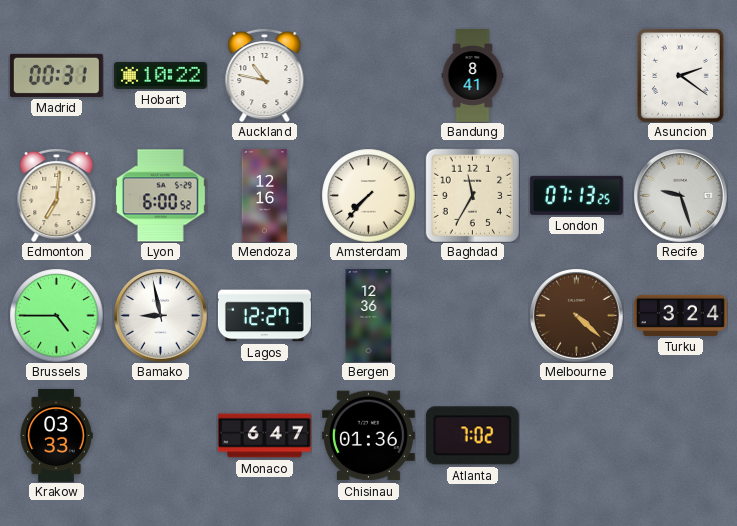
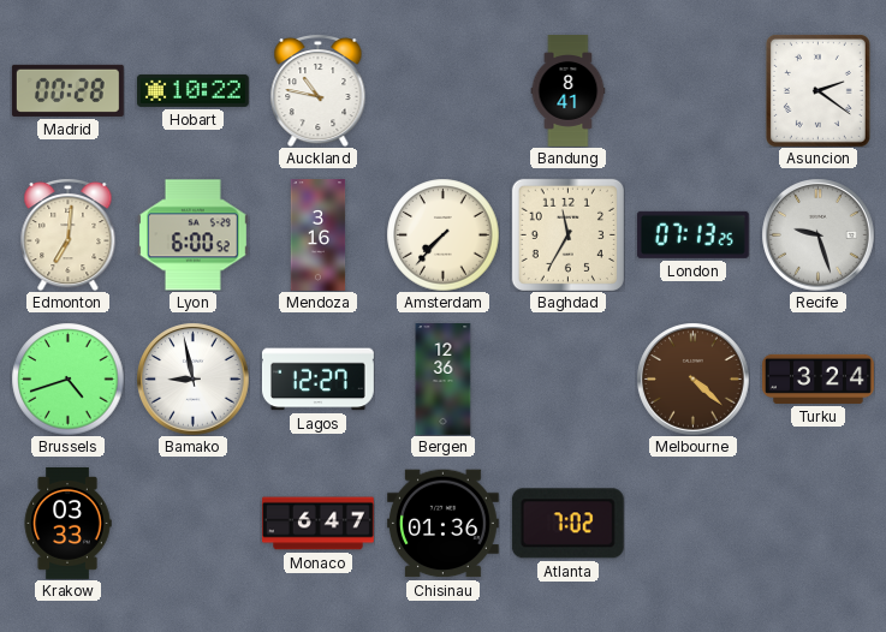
Madrid: 00:31 -> 00:28 (67, 90)
Mendoza: 12:16 -> 3:16 (319, 235)
Brussels: 4:45 -> 4:42 (67, 378)
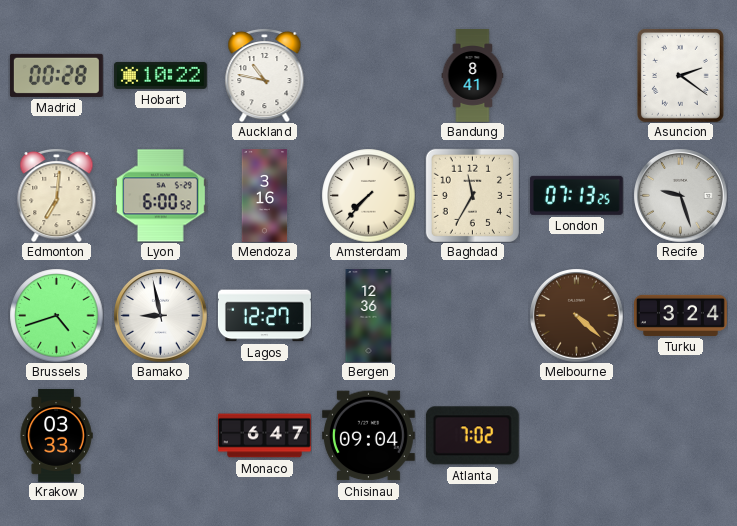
Chisinau: 01:36 -> 09:04 (368, 436)
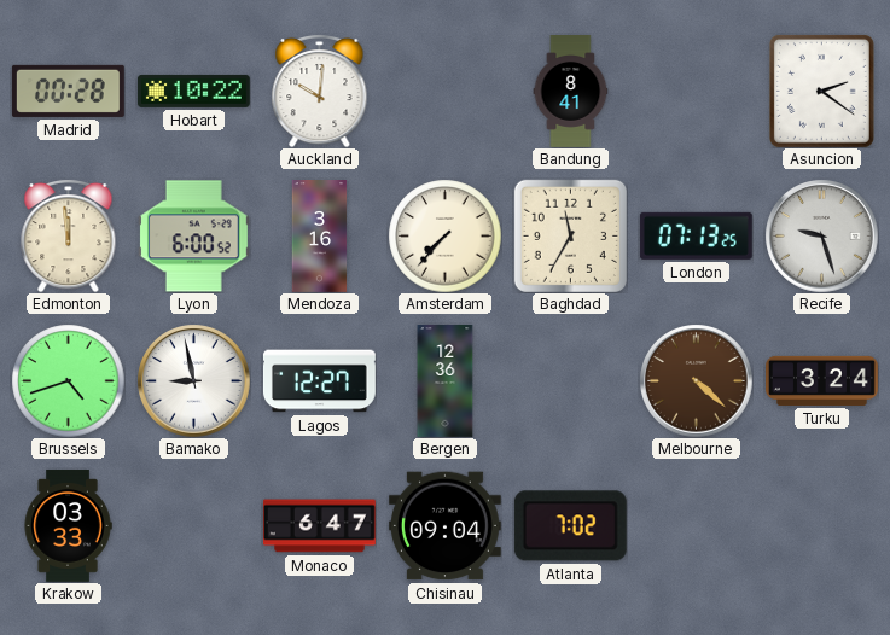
Auckland: 10:47 -> 10:01 (320, 91)
Edmonton: 7:01 -> 11:59 (69, 235)
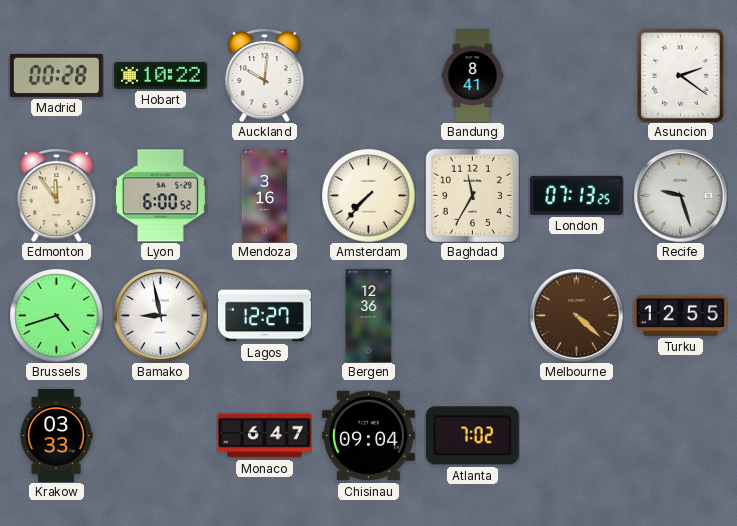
Edmonton: 11:59 -> 11:54 (57, 195)
Turku: 3:24 -> 12:55 (681, 315)
